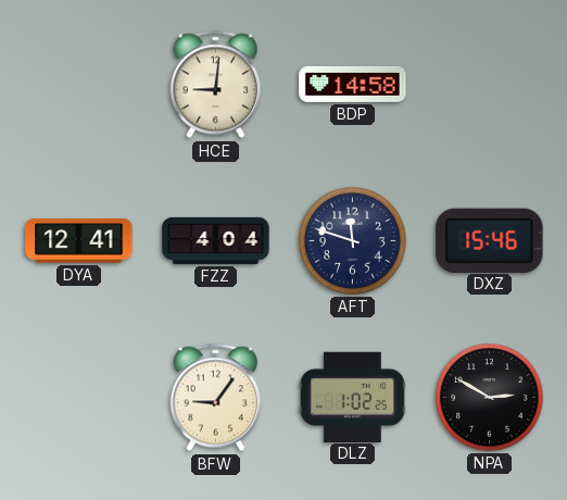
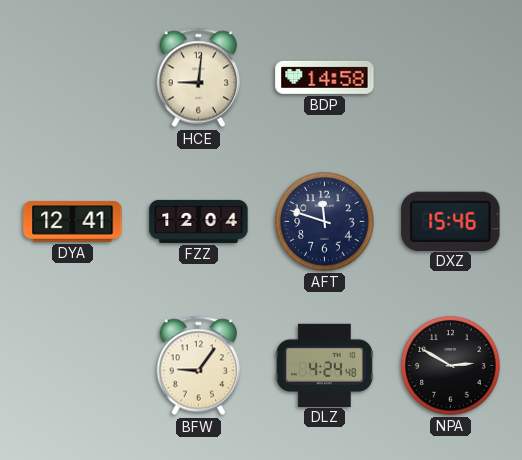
FZZ: 4:04 -> 12:04 (199, 221)
DLZ: 1:02 -> 4:24 (324, 365)
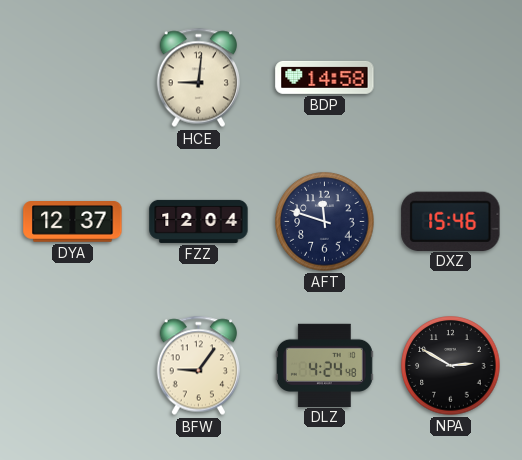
DYA: 12:41 -> 12:37 (73, 222)
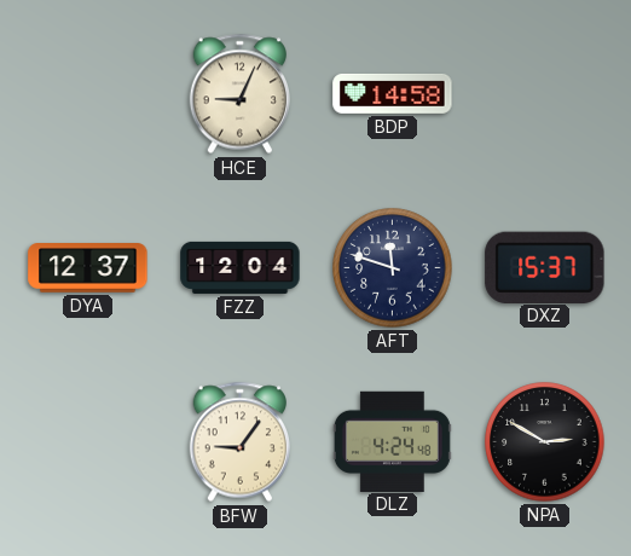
HCE: 9:01 -> 9:04 (241, 94)
DXZ: 15:46 -> 15:37 (545, 267)
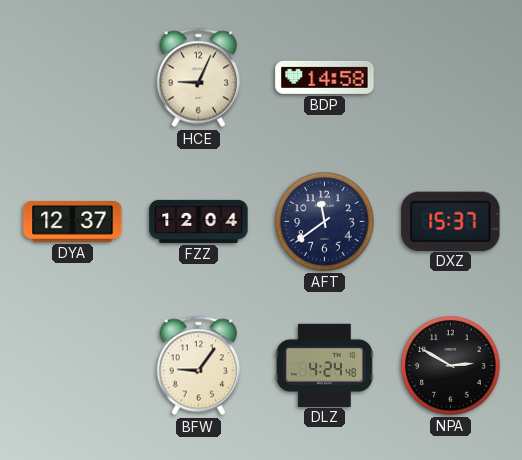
AFT: 11:48 -> 11:39 (325, 222)
